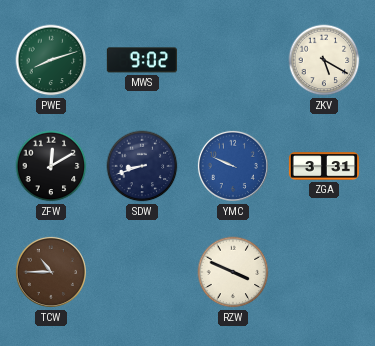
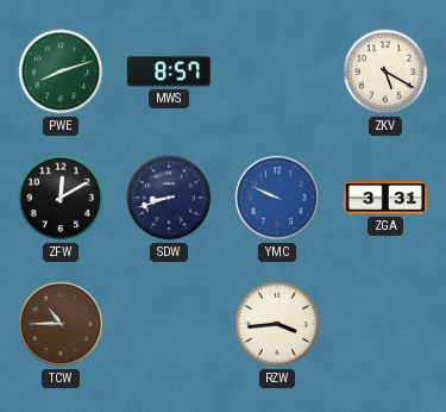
MWS: 9:02 -> 8:57 (169, 71)
RZW: 3:49 -> 3:44 (277, 324)
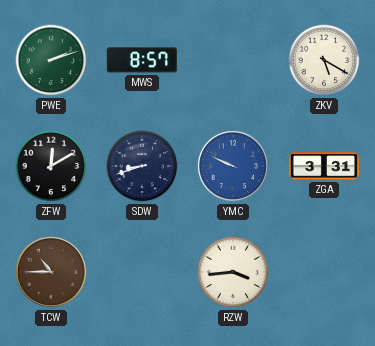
PWE: 8:12 -> 2:12 (51, 60)
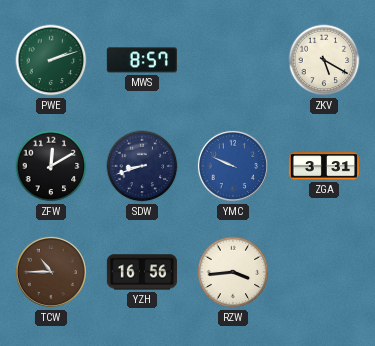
YZH: none -> 16:56 (142, 272)
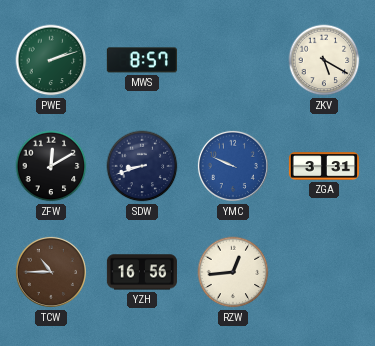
RZW: 3:44 -> 12:44 (233, 272)
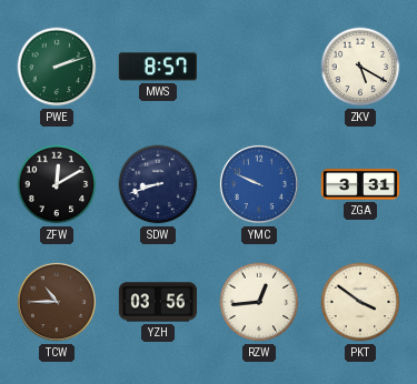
YZH: 16:56 -> 03:56 (158, 302)
PKT: none -> 3:51 (360, 302)
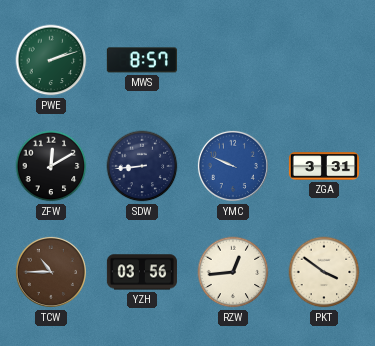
ZKV: 5:20 -> none (360, 67)
SDW: 8:42 -> 8:44 (142, 166)
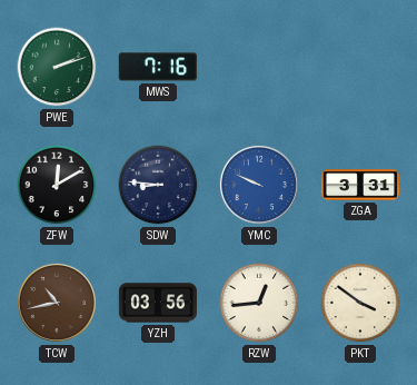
MWS: 8:57 -> 7:16 (158, 67)
SDW: 8:44 -> 8:46 (158, 185)
TCW: 10:45 -> 10:43 (57, 303)
